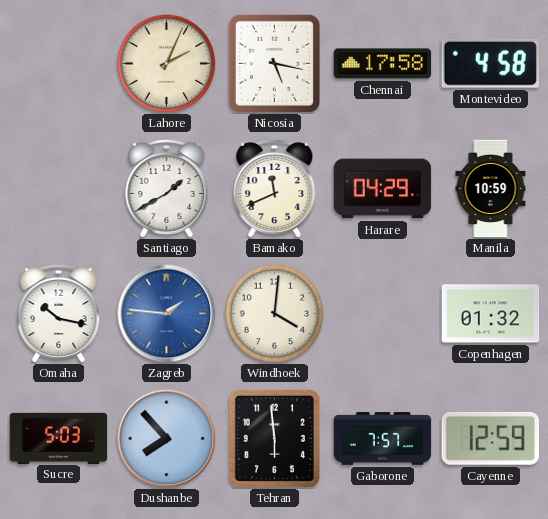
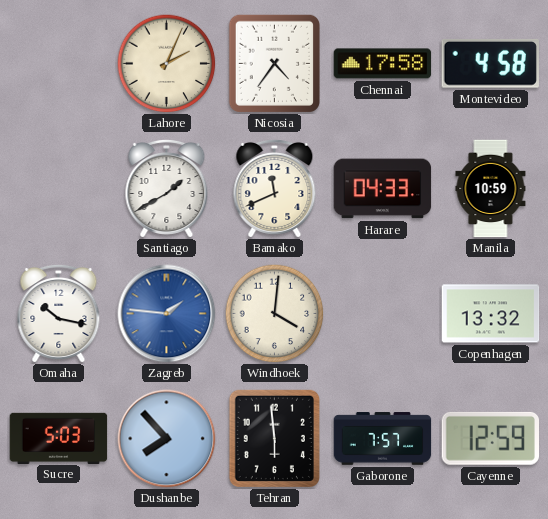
Nicosia: 5:17 -> 4:36 (274, 63)
Harare: 04:29 -> 04:33 (383, 189)
Copenhagen: 01:32 -> 13:32 (491, 314)
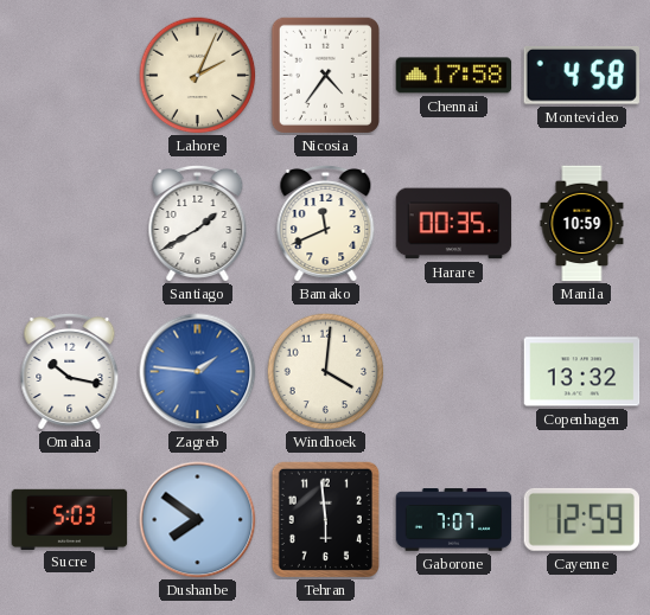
Harare: 04:33 -> 00:35 (454, 224)
Dushanbe: 7:53 -> 7:51 (198, 520)
Gaborone: 7:57 -> 7:07 (454, 520)
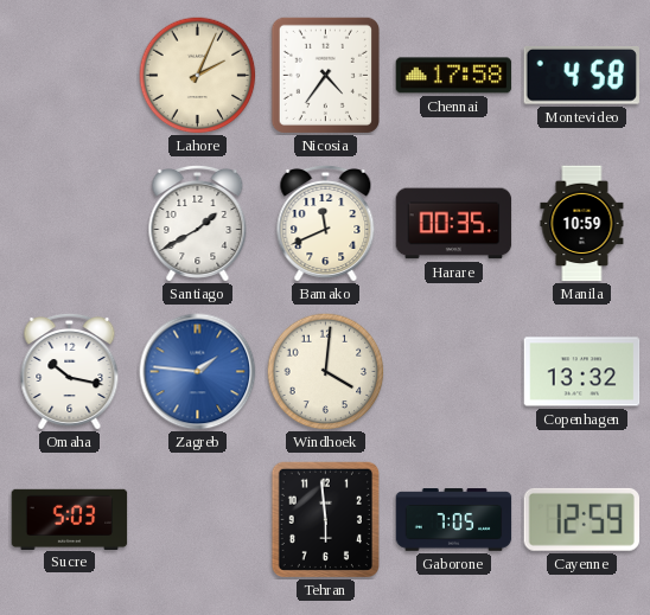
Dushanbe: 7:51 -> none (198, 520)
Gaborone: 7:07 -> 7:05 (454, 520)
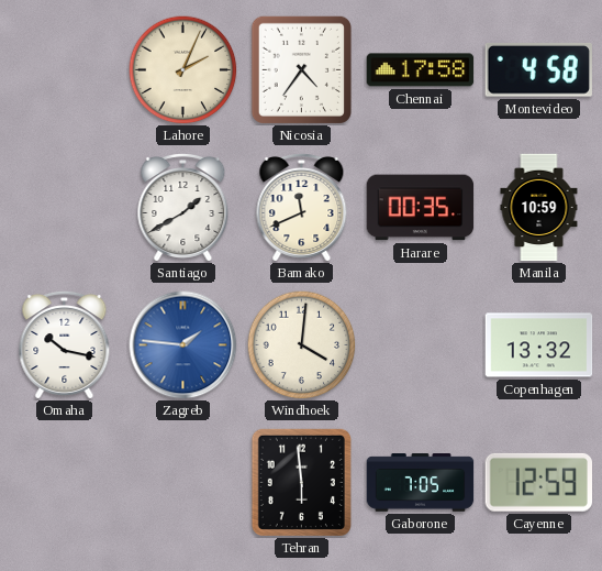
Sucre: 5:03 -> none (70, 519)
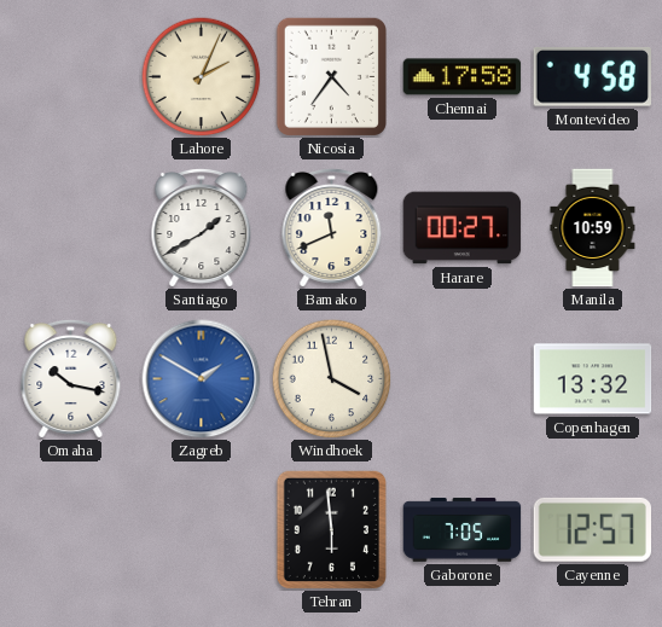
Harare: 00:35 -> 00:27 (463, 228)
Zagreb: 1:46 -> 1:50 (202, 379)
Windhoek: 4:01 -> 3:58 (332, 379)
Cayenne: 12:59 -> 12:57 (592, 529)
